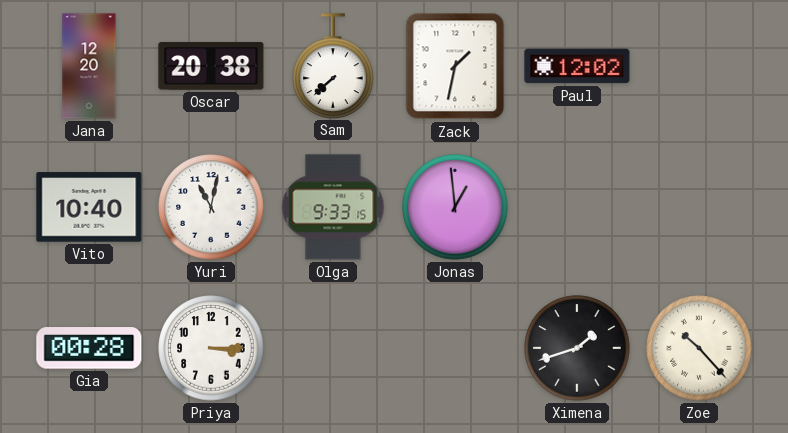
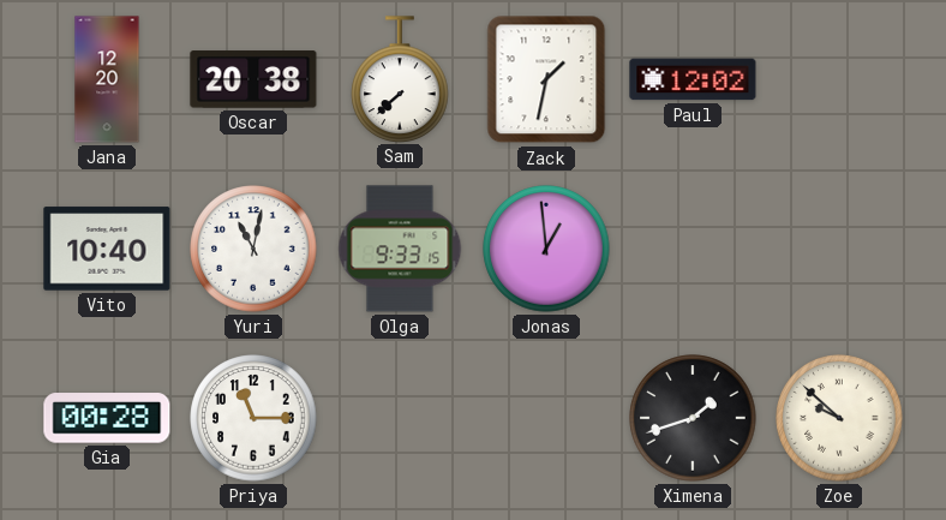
Priya: 3:15 -> 11:15 (253, 418)
Zoe: 10:23 -> 9:52 (839, 418)
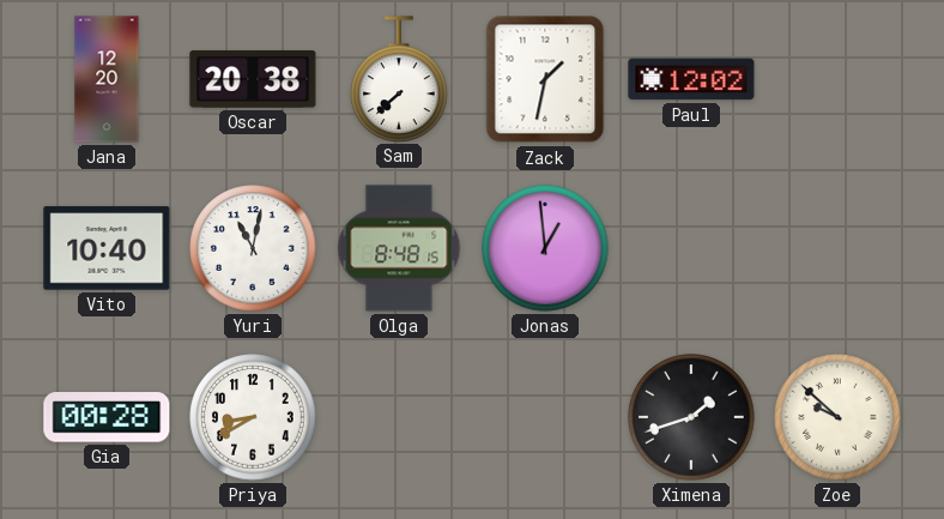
Olga: 9:33 -> 8:48 (399, 248)
Priya: 11:15 -> 8:40 (253, 417)
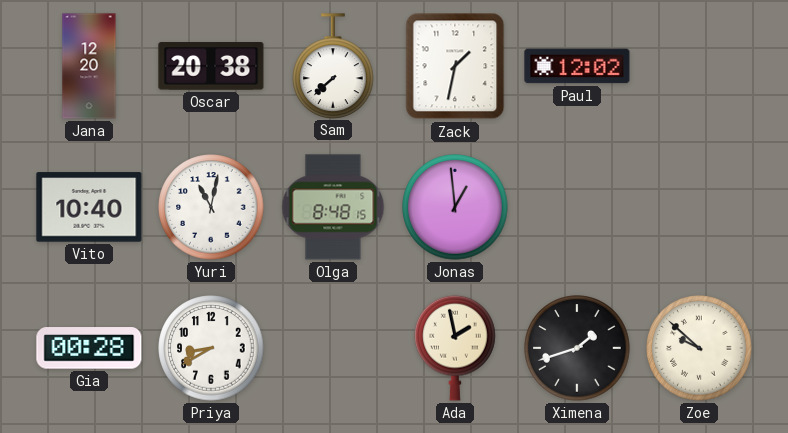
Ada: none -> 1:58 (455, 348)
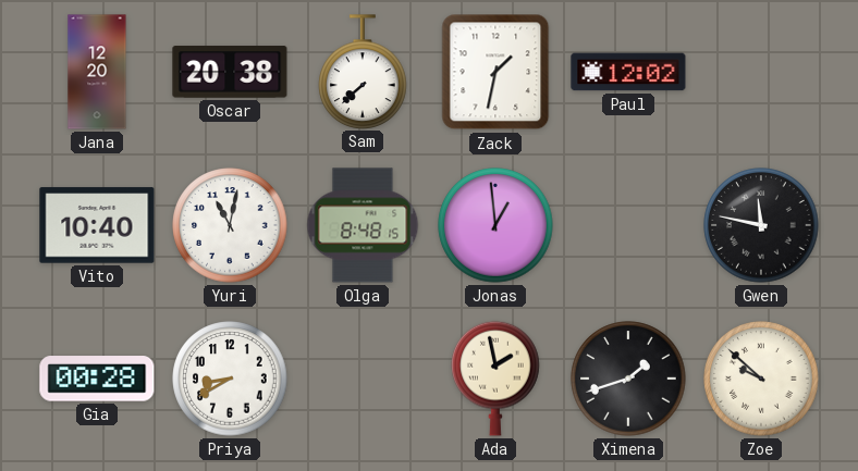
Gwen: none -> 11:47 (761, 225)
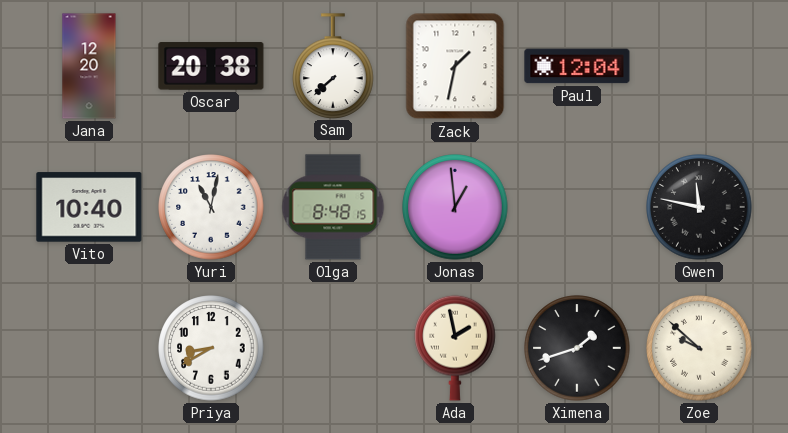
Paul: 12:02 -> 12:04 (577, 66)
Gia: 00:28 -> none (97, 379)
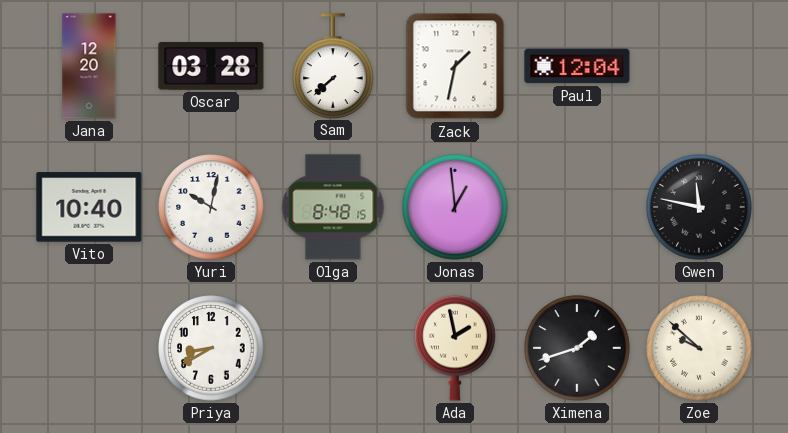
Oscar: 20:38 -> 03:28 (211, 66)
Yuri: 11:02 -> 10:02 (211, 207)
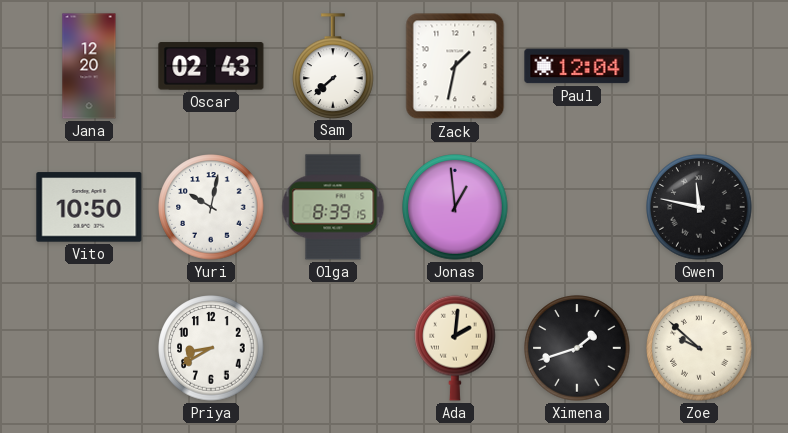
Oscar: 03:28 -> 02:43 (211, 66)
Vito: 10:40 -> 10:50 (89, 207)
Olga: 8:48 -> 8:39 (333, 207)
Ada: 1:58 -> 2:01 (455, 348)
